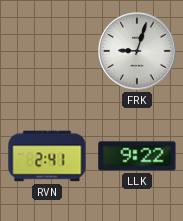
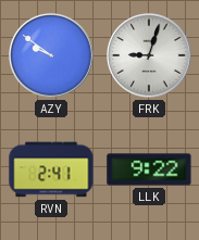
AZY: none -> 9:51 (52, 56)
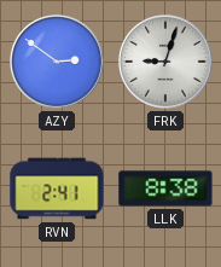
AZY: 9:51 -> 2:51 (58, 63)
LLK: 9:22 -> 8:38 (165, 188)
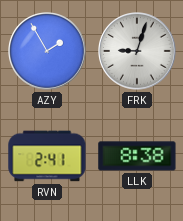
AZY: 2:51 -> 1:55 (48, 52)
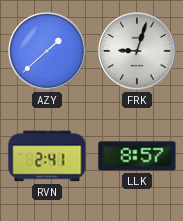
AZY: 1:55 -> 1:38 (48, 52)
LLK: 8:38 -> 8:57 (137, 156)
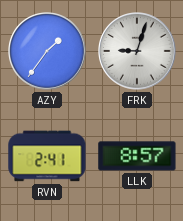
AZY: 1:38 -> 1:36 (48, 52)
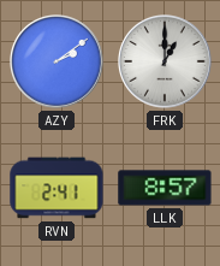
AZY: 1:36 -> 2:09 (58, 63)
FRK: 9:03 -> 1:00 (166, 63)
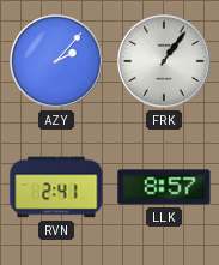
AZY: 2:09 -> 2:07 (57, 62)
FRK: 1:00 -> 1:06 (165, 62)
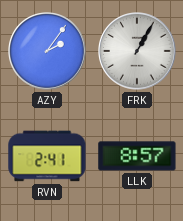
AZY: 2:07 -> 2:06 (48, 52)
FRK: 1:06 -> 1:05 (138, 52)
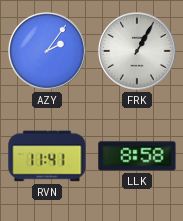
RVN: 2:41 -> 11:41 (47, 156)
LLK: 8:57 -> 8:58 (137, 156)
